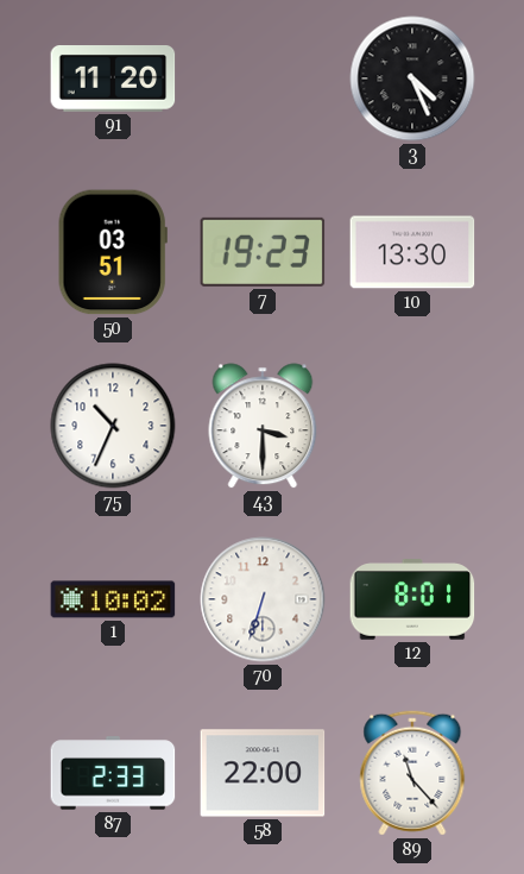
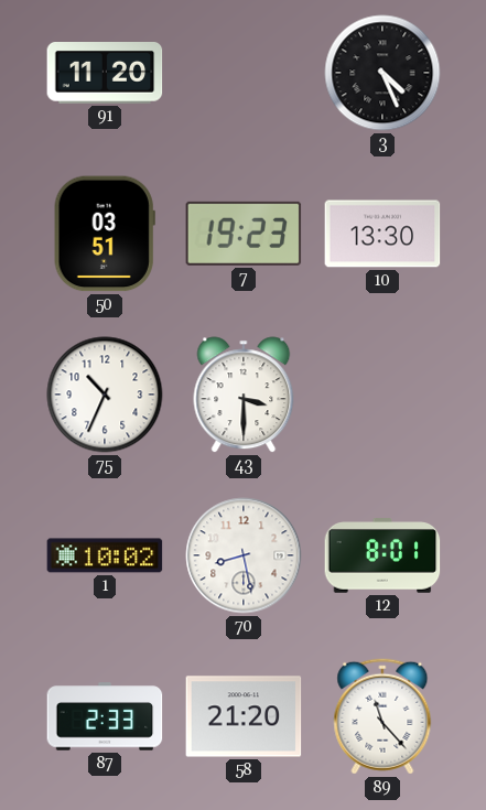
70: 6:33 -> 8:28 (244, 555)
58: 22:00 -> 21:20 (244, 716)
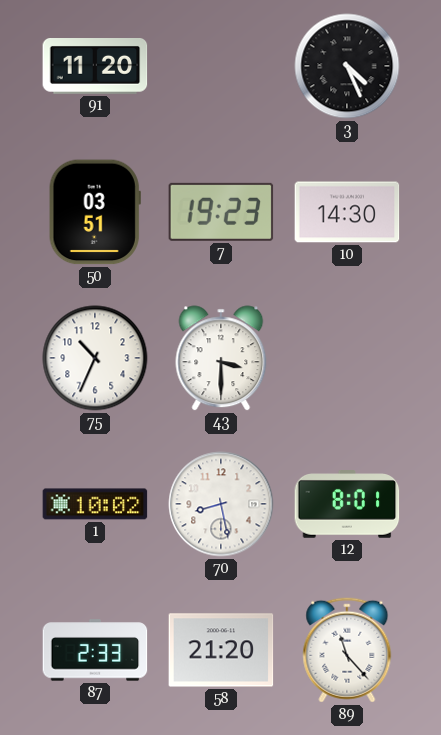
10: 13:30 -> 14:30 (347, 212)
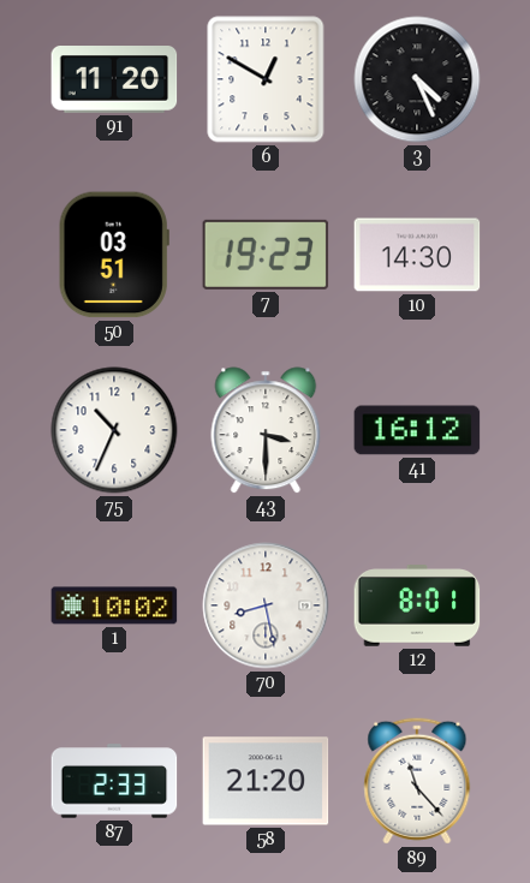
6: none -> 12:50 (266, 79)
41: none -> 16:12 (417, 430)
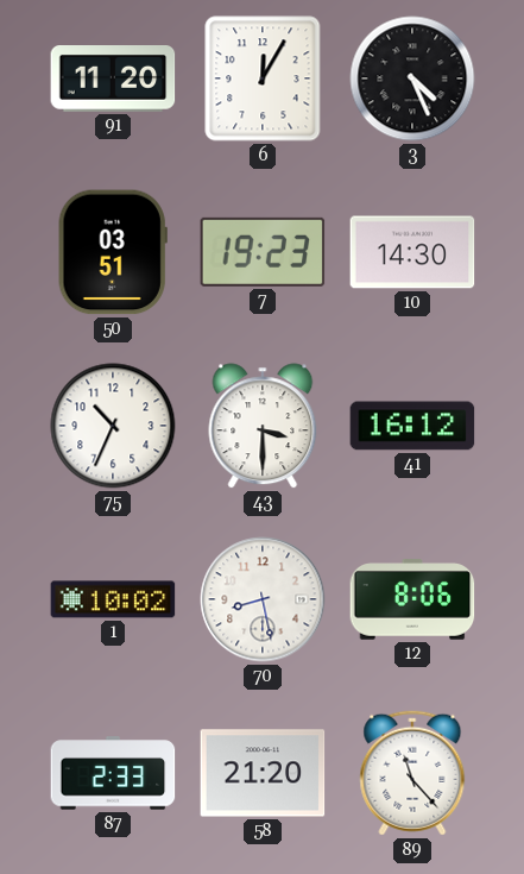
6: 12:50 -> 12:05 (263, 78)
12: 8:01 -> 8:06 (412, 601)
